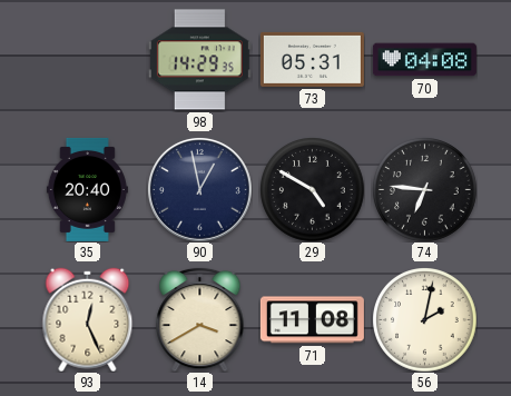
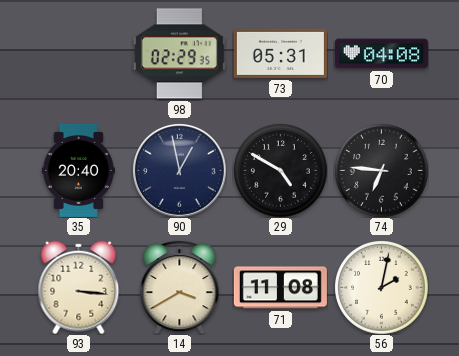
98: 14:29 -> 02:29 (179, 54)
93: 12:26 -> 3:16 (79, 287)
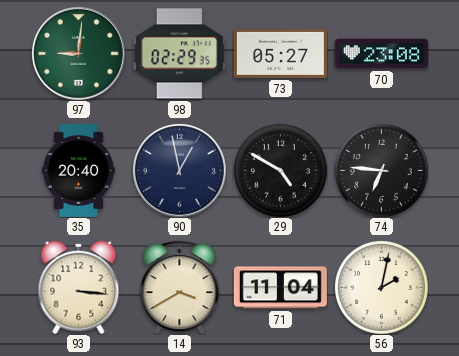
97: none -> 9:01 (78, 53)
73: 05:31 -> 05:27 (280, 53)
70: 04:08 -> 23:08 (381, 54)
71: 11:08 -> 11:04 (280, 288)
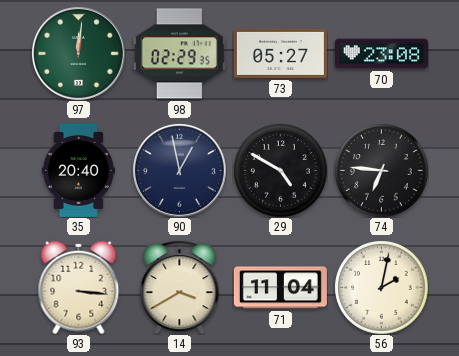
97: 9:01 -> 12:01 (78, 53)
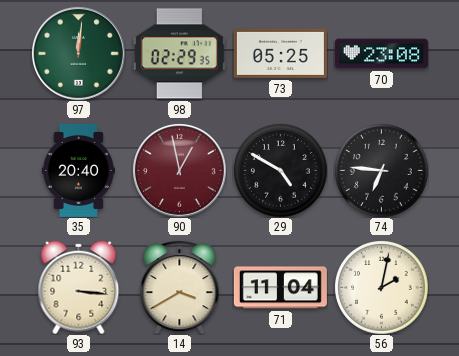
73: 05:27 -> 05:25 (280, 53)
90 dial: navy -> burgundy (179, 170)
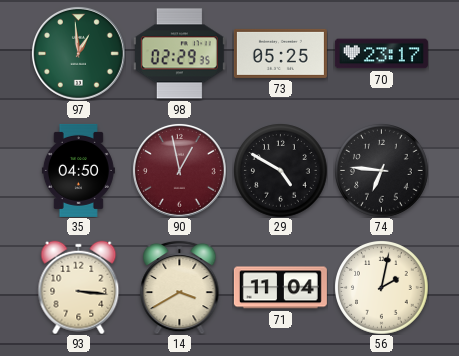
97: 12:01 -> 12:59 (78, 53)
70: 23:08 -> 23:17 (381, 54)
35: 20:40 -> 04:50 (78, 170)
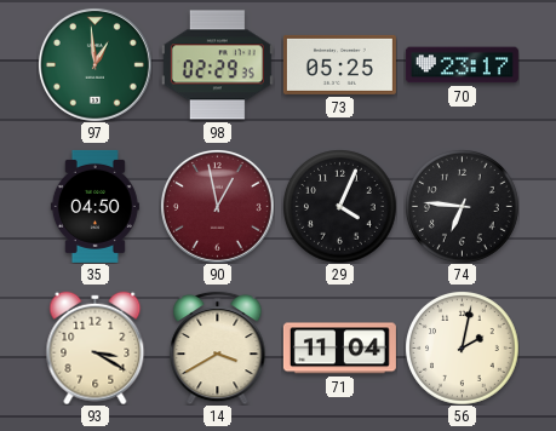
29: 4:50 -> 4:04 (340, 207)
93: 3:16 -> 3:20 (96, 347)
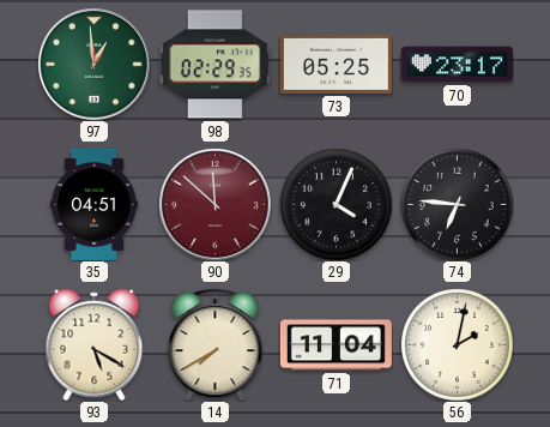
35: 04:50 -> 04:51 (93, 204)
90: 12:58 -> 11:52 (214, 204)
93: 3:20 -> 5:20 (95, 344)
14: 3:40 -> 7:40 (216, 344)
